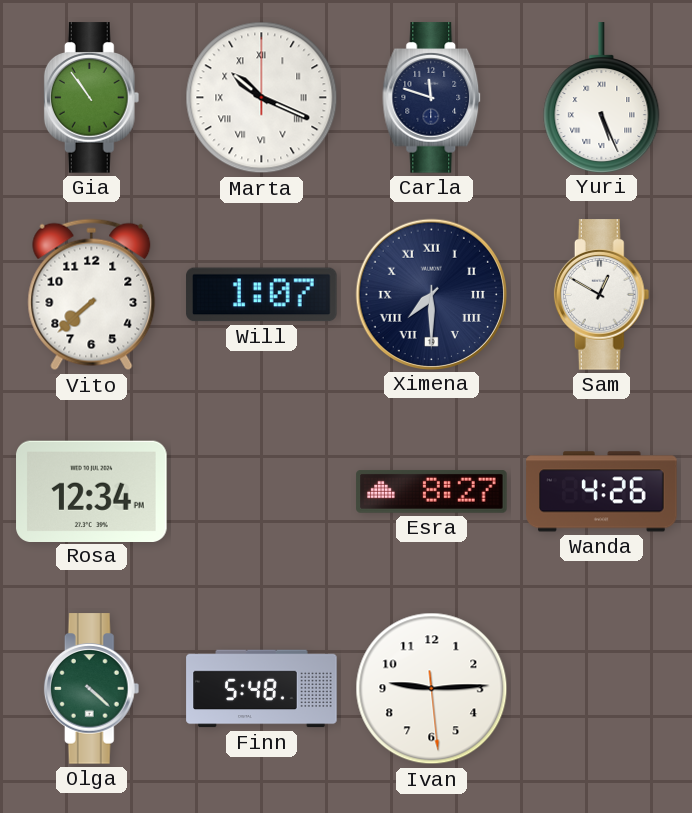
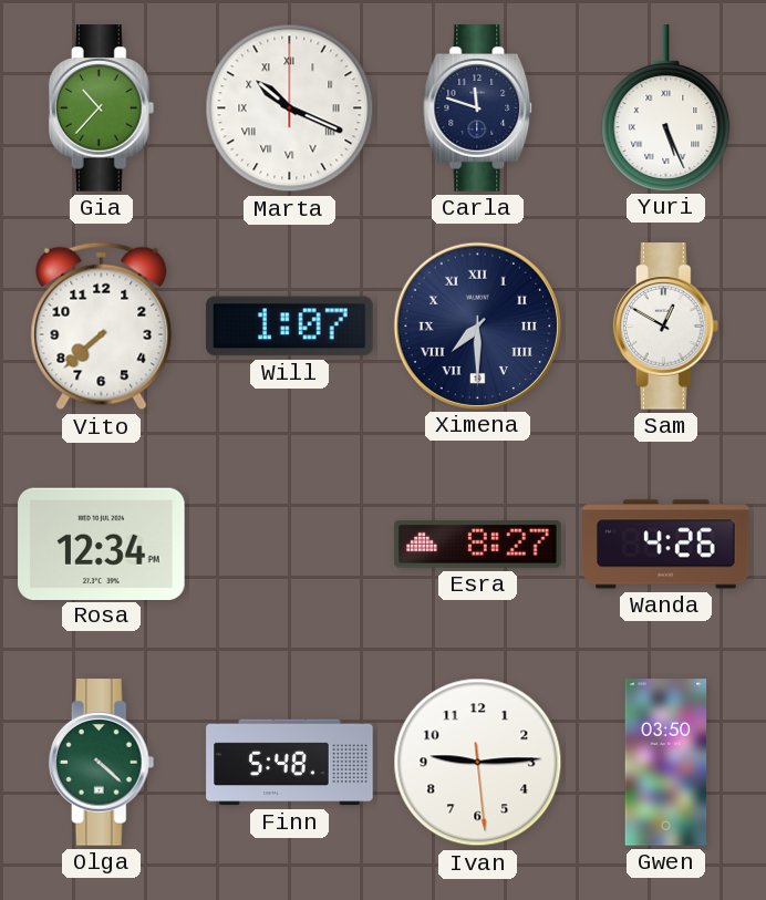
Gia: 10:54 -> 10:37 (102, 108)
Gwen: none -> 03:50 (666, 763)
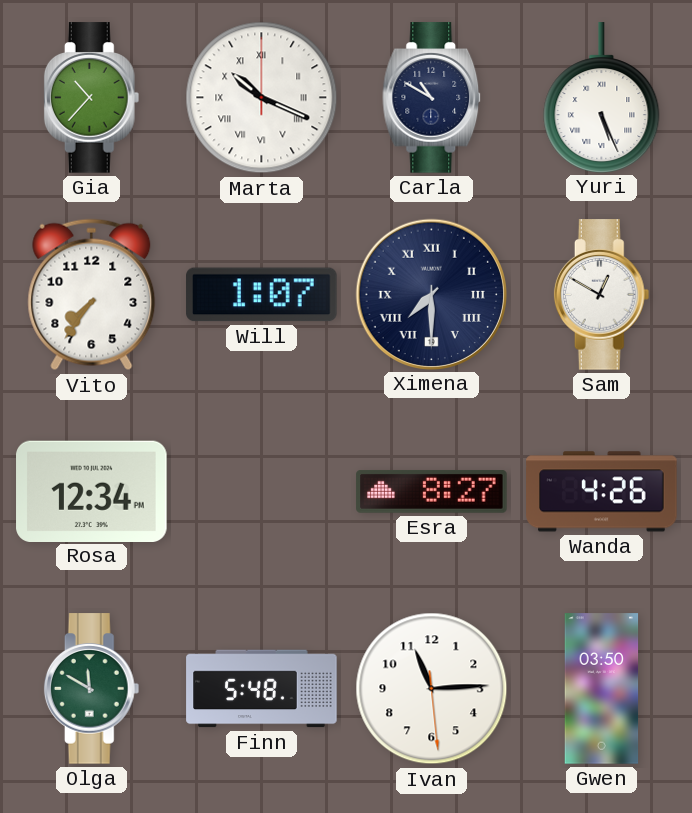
Carla: 11:48 -> 10:50 (432, 98)
Vito: 7:38 -> 7:36 (92, 295)
Olga: 4:22 -> 11:50 (92, 689)
Ivan: 9:14 -> 11:14 (432, 689)
